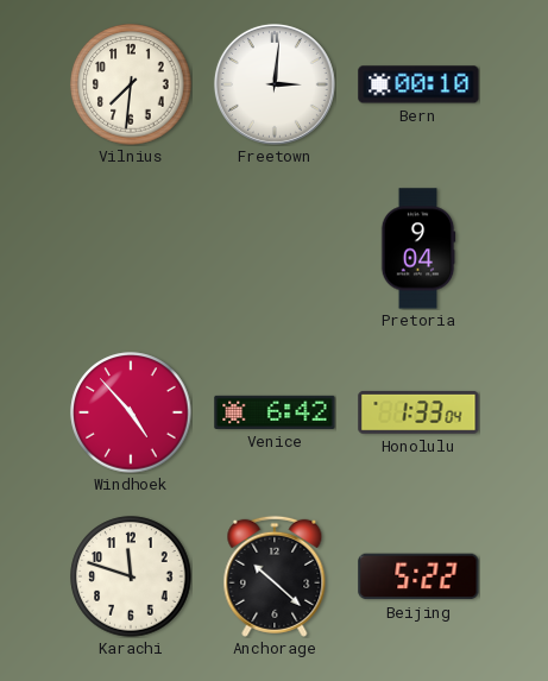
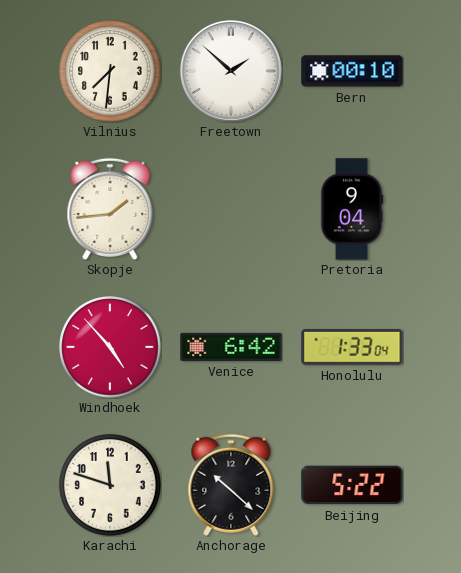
Freetown: 3:01 -> 1:52 (231, 71)
Skopje: none -> 1:44 (110, 209)
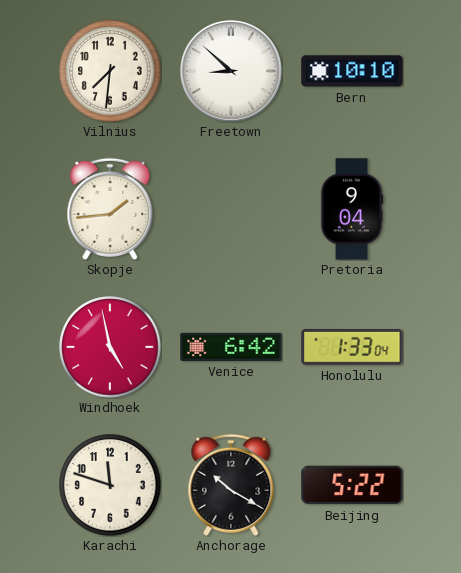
Freetown: 1:52 -> 8:52 (231, 71)
Bern: 00:10 -> 10:10 (352, 71)
Windhoek: 4:53 -> 4:58 (110, 347)
Anchorage: 10:22 -> 10:20 (231, 485)
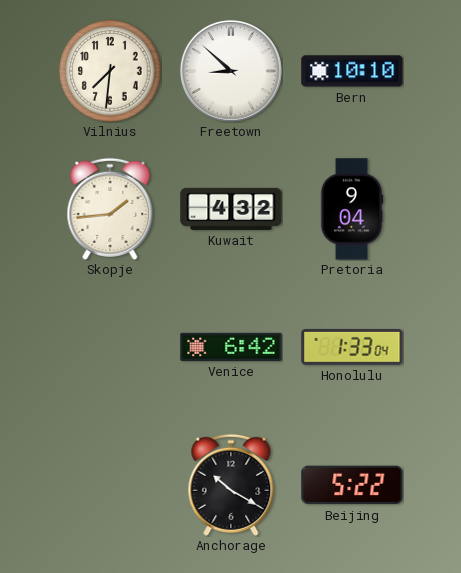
Kuwait: none -> 4:32 (231, 209)
Windhoek: 4:58 -> none (110, 347)
Karachi: 11:48 -> none (110, 485)
